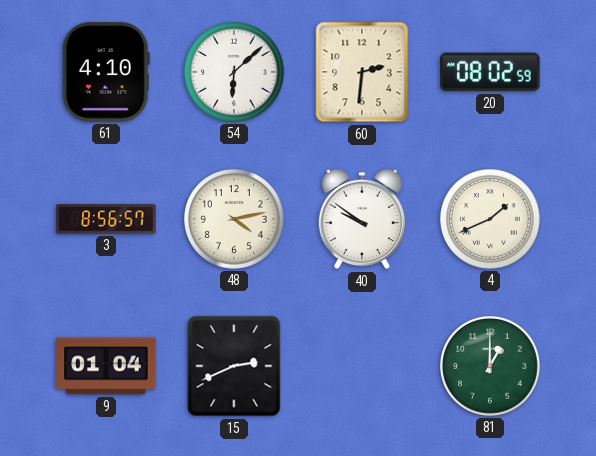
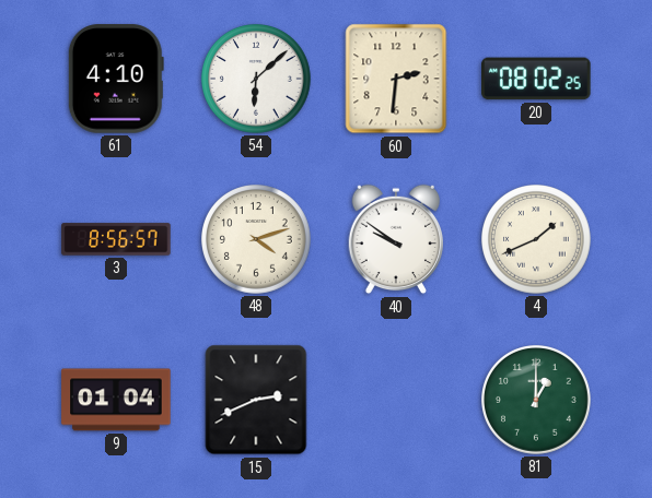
20: 08:02:59 -> 08:02:25 (536, 79)
48: 4:13 -> 4:12 (257, 240)
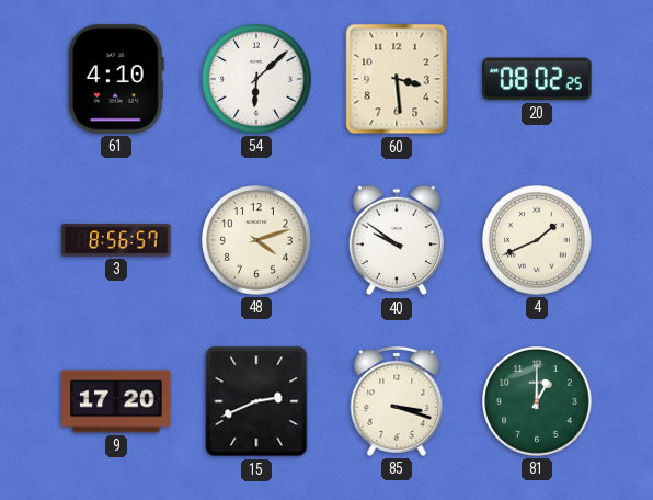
60: 2:31 -> 3:29 (397, 79)
9: 01:04 -> 17:20 (116, 401)
85: none -> 3:18 (397, 401)
